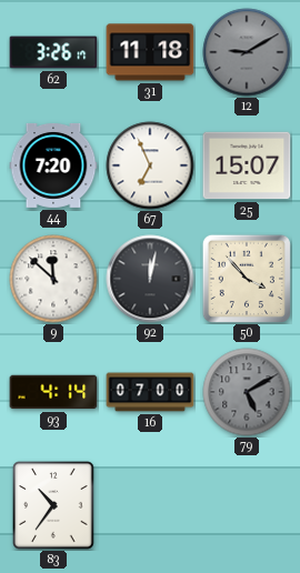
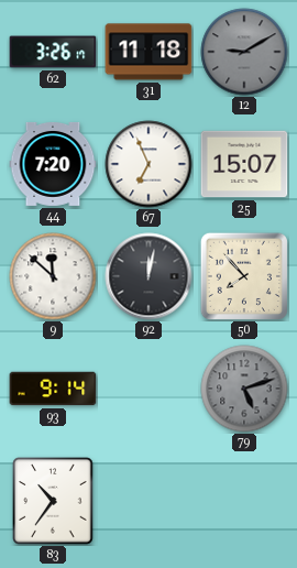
50: 3:53 -> 7:53 (244, 276)
93: 4:14 -> 9:14 (53, 389)
16: 07:00 -> none (150, 392)
79: 5:10 -> 5:12 (244, 389)
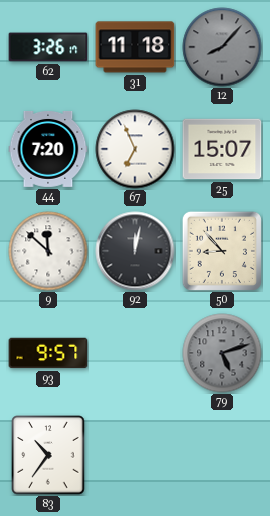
12: 9:10 -> 8:07 (222, 47)
50: 7:53 -> 8:53 (222, 251)
93: 9:14 -> 9:57 (48, 353)
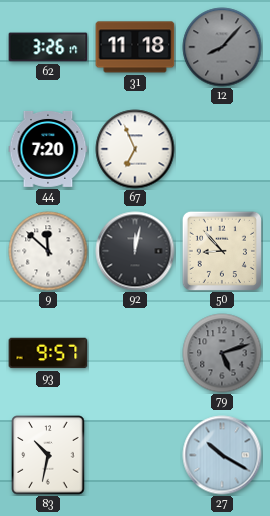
25: 15:07 -> none (222, 149)
83: 10:36 -> 10:32 (48, 455)
27: none -> 10:20 (222, 455)
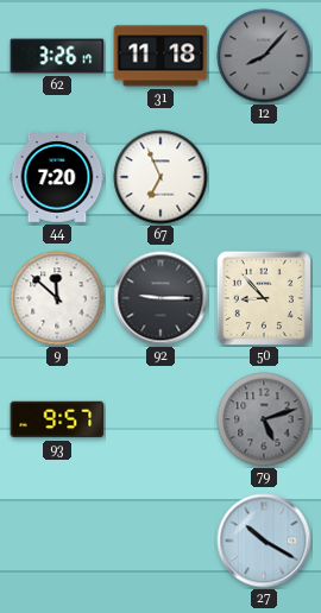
92: 12:02 -> 9:15 (160, 298)
83: 10:32 -> none (48, 455)
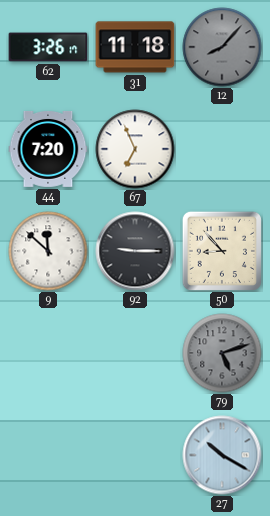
93: 9:57 -> none (57, 419)
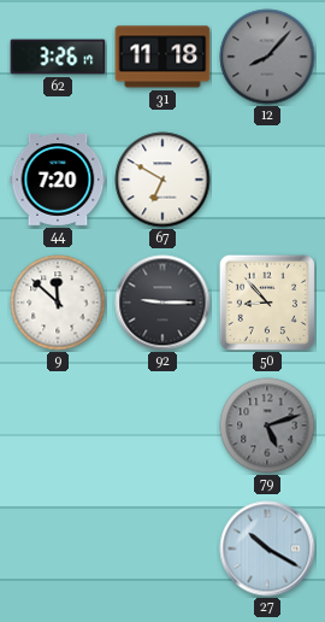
67: 6:56 -> 6:50 (162, 180)
